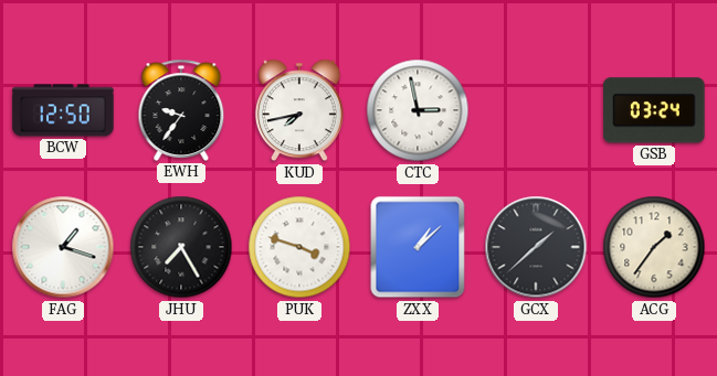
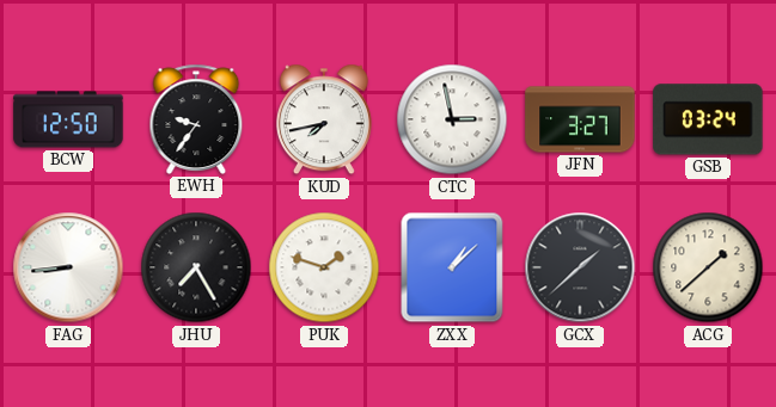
JFN: none -> 3:27 (580, 119)
FAG: 1:18 -> 8:44 (68, 267)
PUK: 3:48 -> 1:48 (324, 267)
ACG: 1:36 -> 1:38 (708, 267)
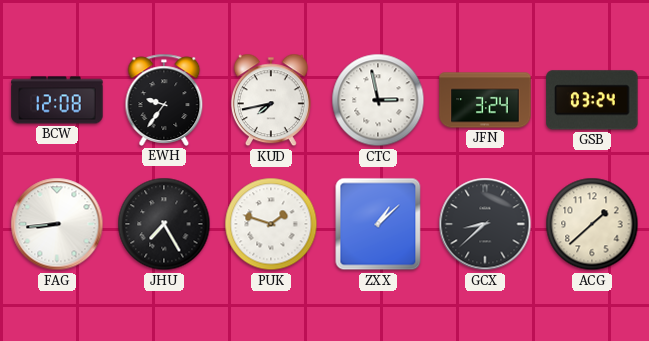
BCW: 12:50 -> 12:08 (57, 100)
JFN: 3:27 -> 3:24 (485, 100)
GCX: 1:38 -> 8:38 (485, 224)
